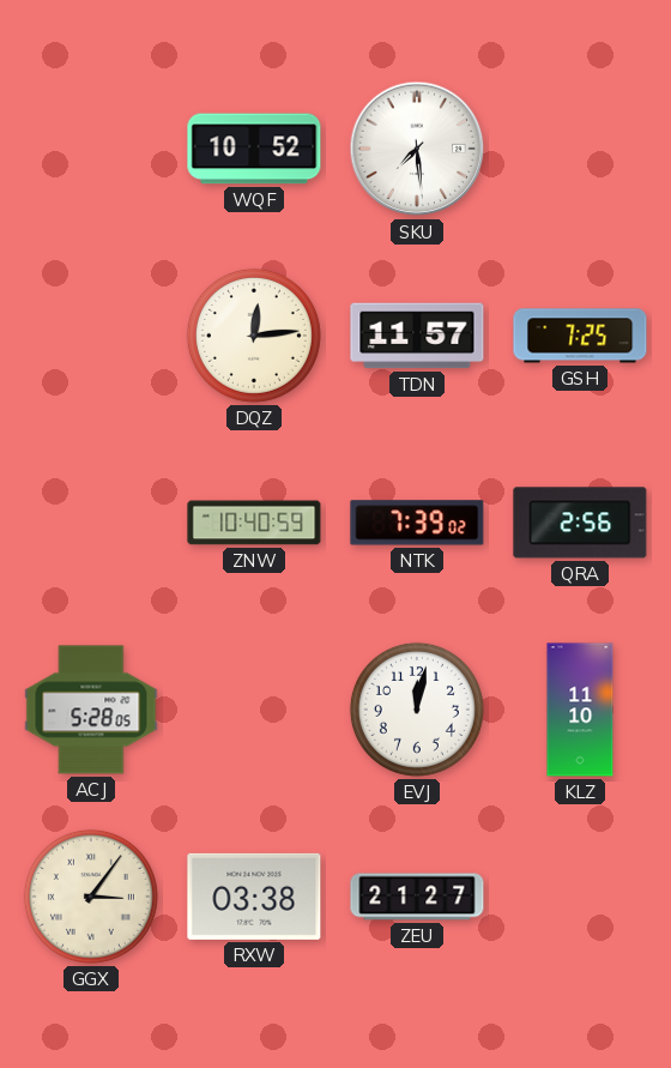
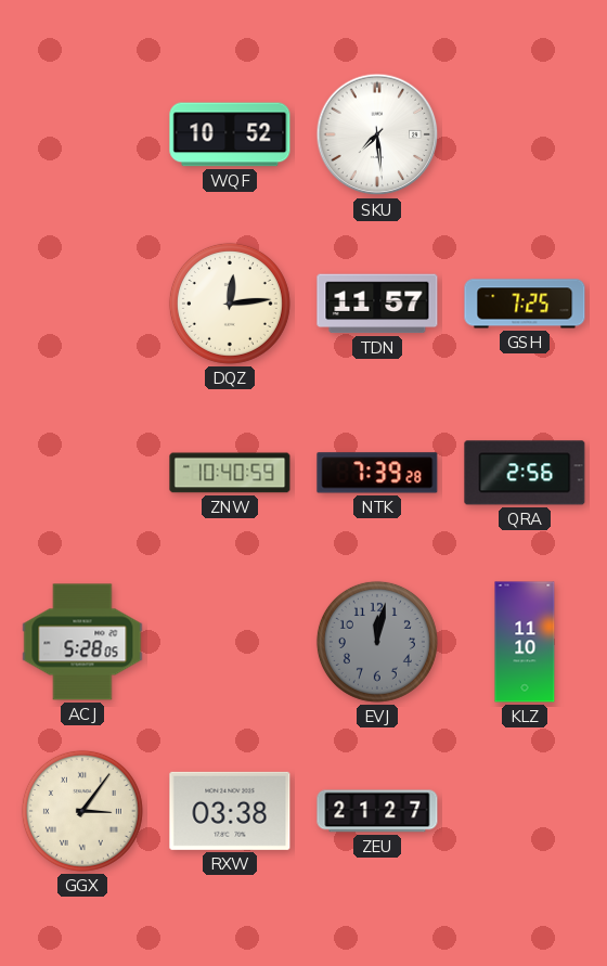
NTK: 7:39:02 -> 7:39:28 (377, 473)
EVJ dial: white -> grey (377, 642)
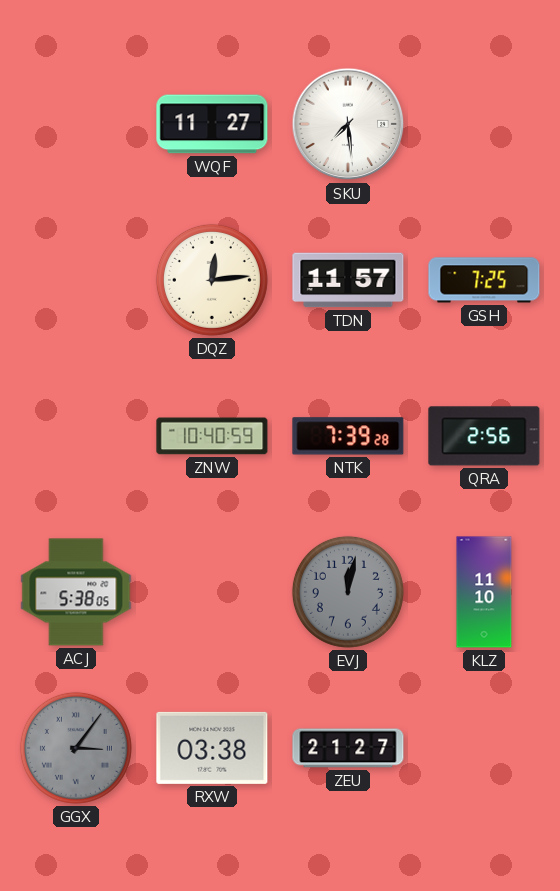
WQF: 10:52 -> 11:27 (212, 124)
ACJ: 5:28 -> 5:38 (76, 592)
GGX dial: cream -> grey (76, 748)
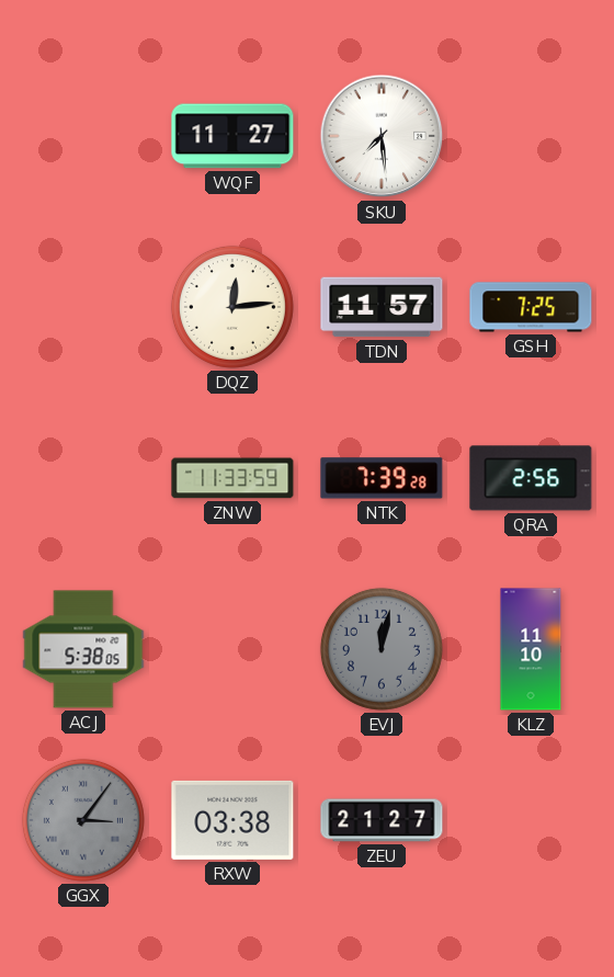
ZNW: 10:40 -> 11:33 (232, 478)
